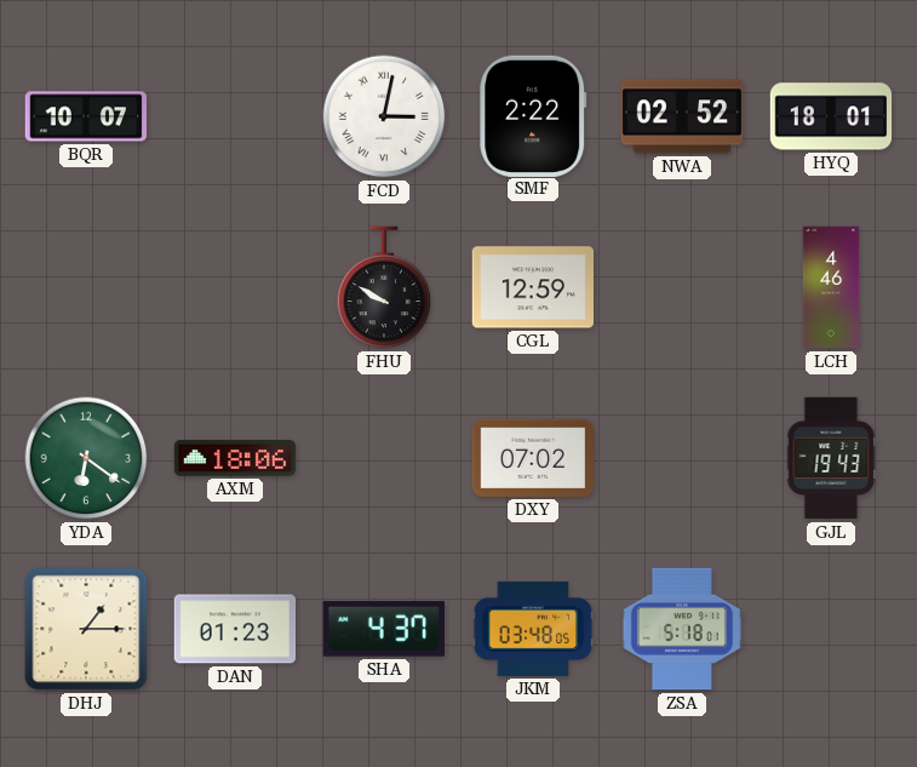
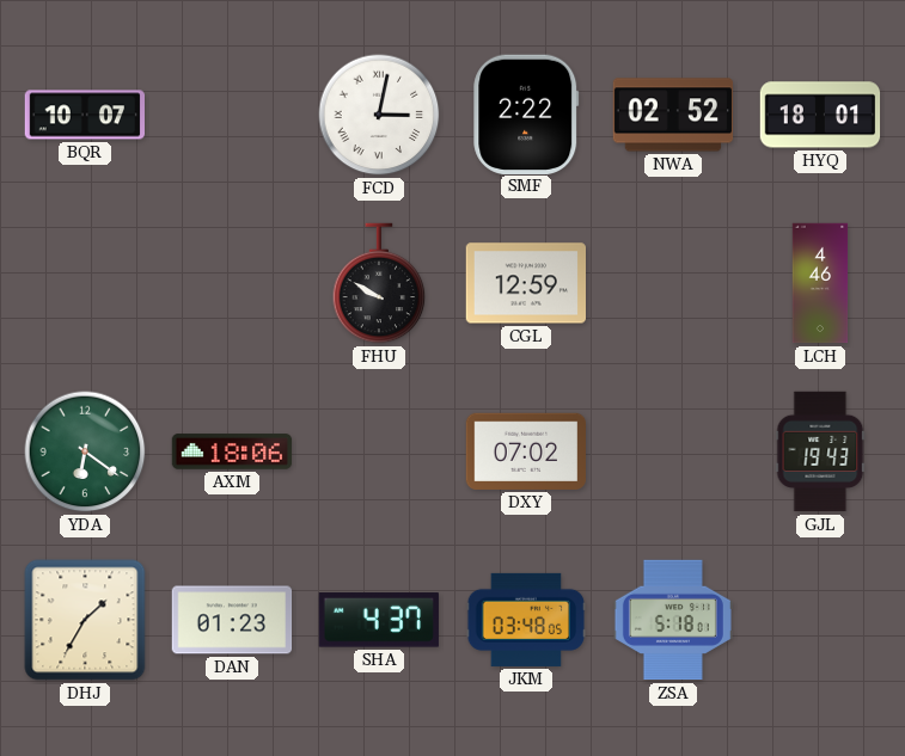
DHJ: 1:15 -> 1:35 (85, 620)
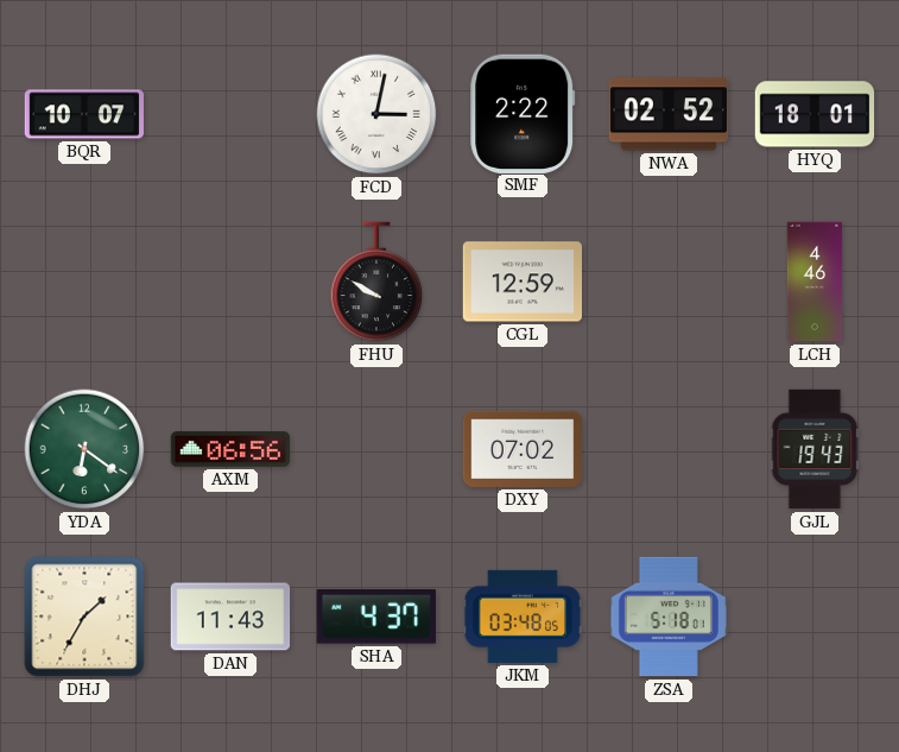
AXM: 18:06 -> 06:56 (230, 449)
DAN: 01:23 -> 11:43 (230, 617)
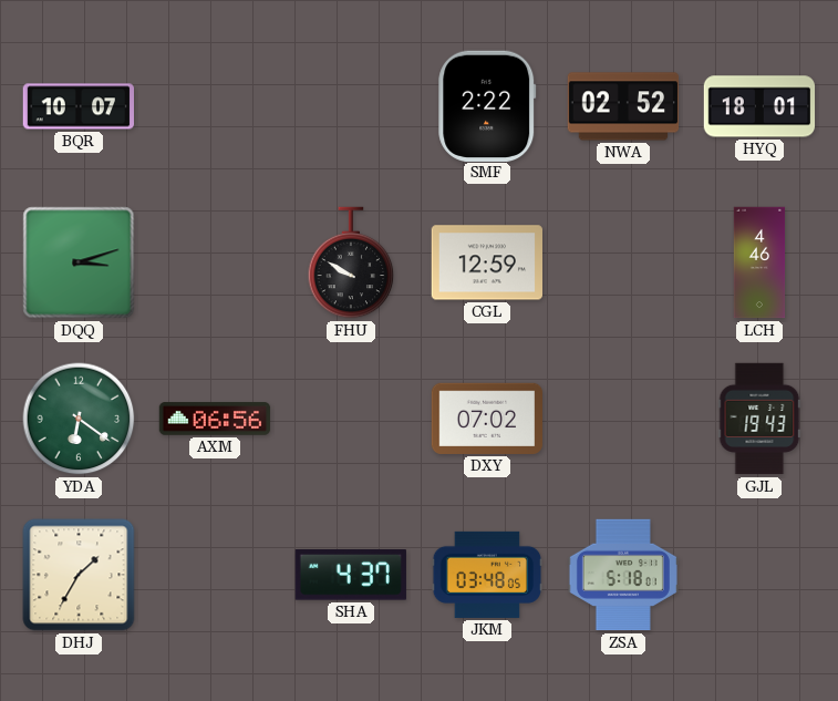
FCD: 3:02 -> none (376, 114)
DQQ: none -> 3:12 (79, 262)
DAN: 11:43 -> none (230, 617)
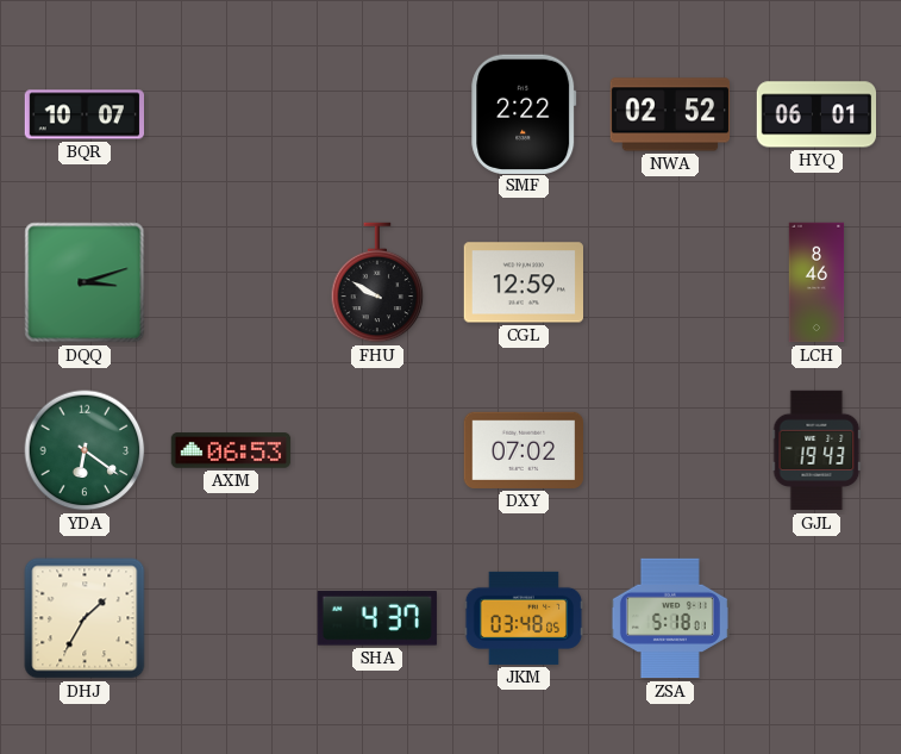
HYQ: 18:01 -> 06:01 (816, 114)
LCH: 4:46 -> 8:46 (816, 282)
AXM: 06:56 -> 06:53 (231, 450)
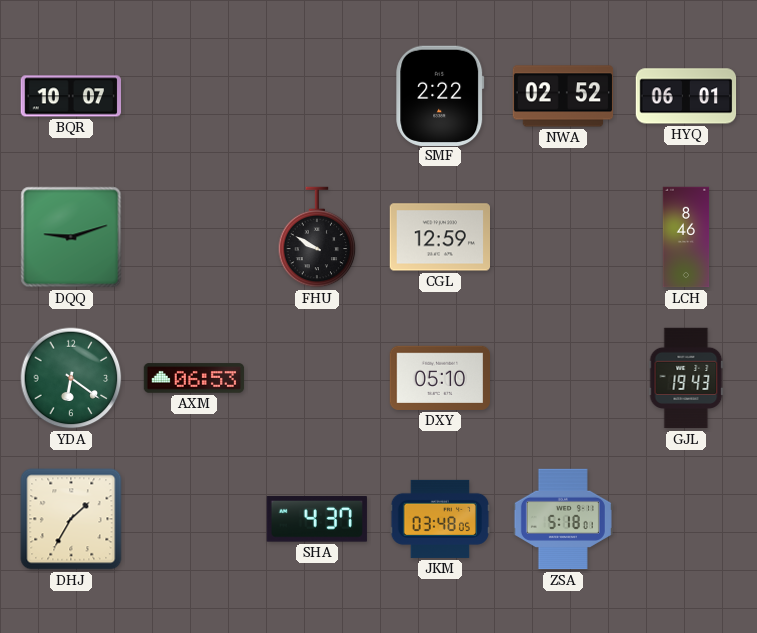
DQQ: 3:12 -> 9:12 (71, 237)
DXY: 07:02 -> 05:10 (439, 378)
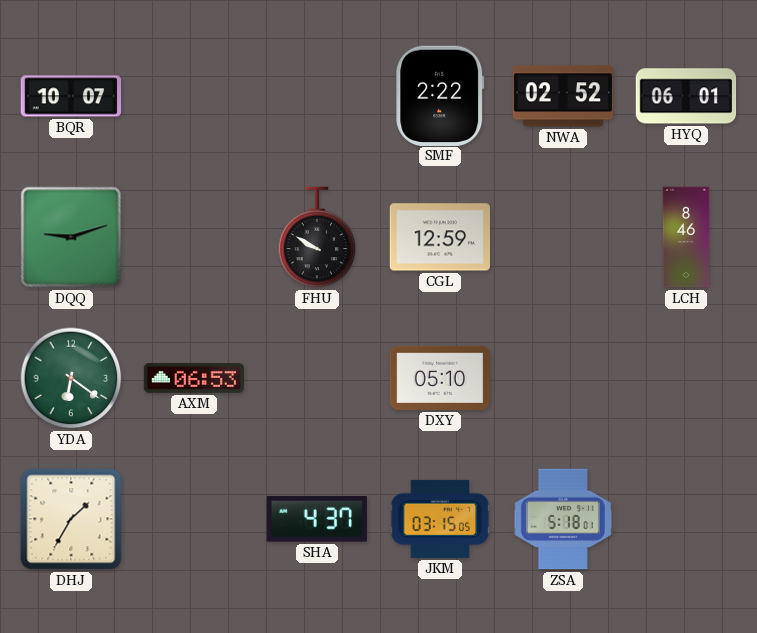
GJL: 19:43 -> none (686, 378)
JKM: 03:48 -> 03:15 (440, 519)
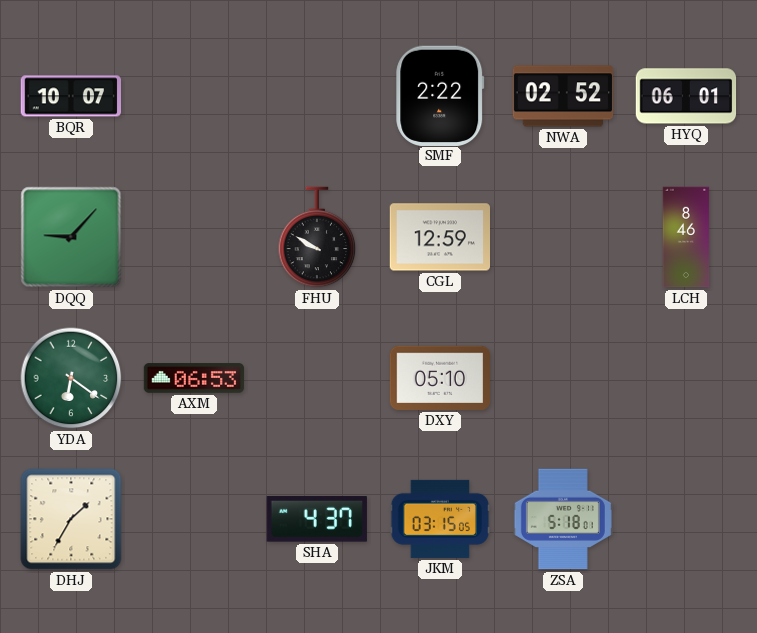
DQQ: 9:12 -> 9:07 (71, 237)
